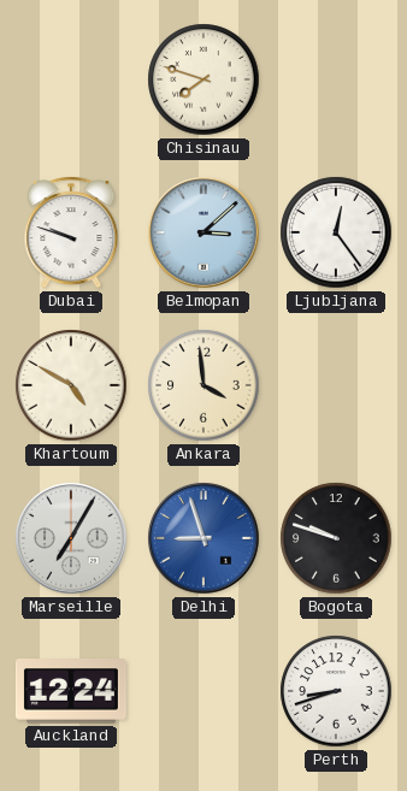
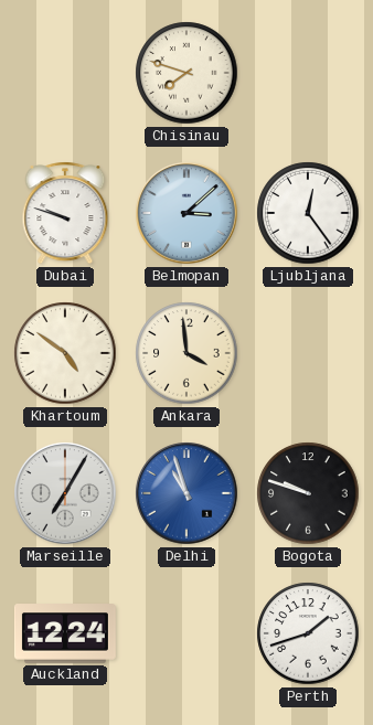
Khartoum: 4:50 -> 4:51 (65, 353)
Delhi: 8:57 -> 10:57 (186, 493)
Perth: 8:42 -> 1:42 (308, 633)
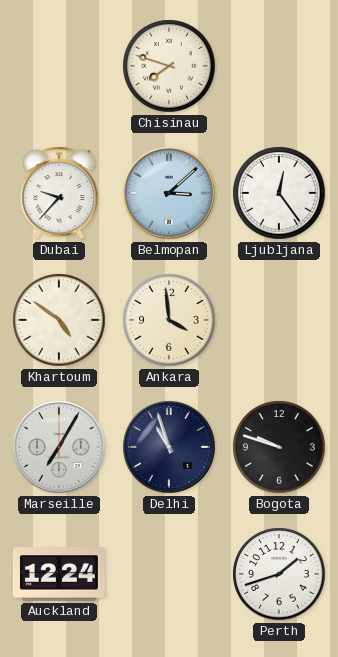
Dubai: 9:48 -> 9:37 (59, 193)
Delhi dial: blue -> navy (169, 447)
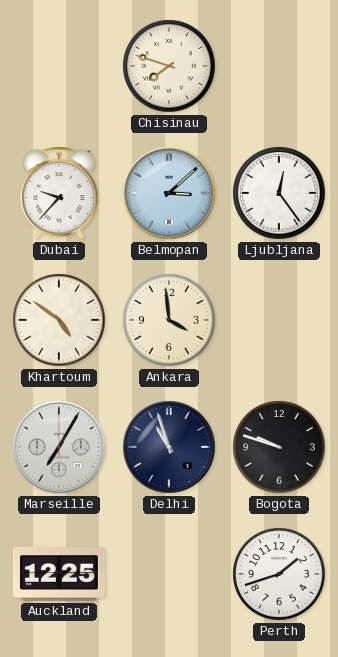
Auckland: 12:24 -> 12:25 (59, 574)
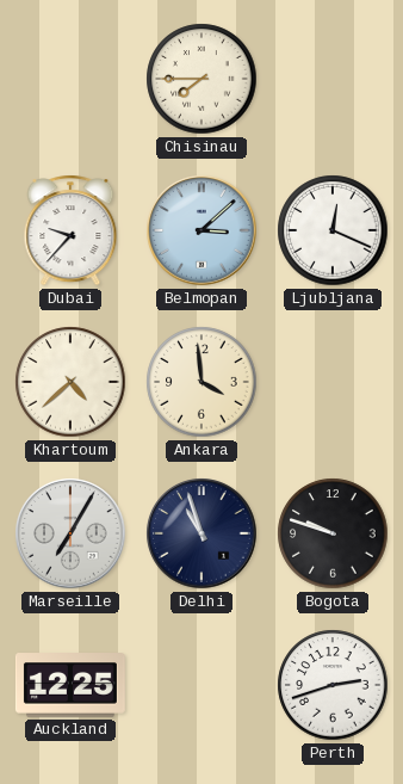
Chisinau: 7:48 -> 7:45 (201, 79)
Ljubljana: 12:24 -> 12:19 (333, 230)
Khartoum: 4:51 -> 4:38 (70, 382)
Perth: 1:42 -> 2:42 (333, 685)
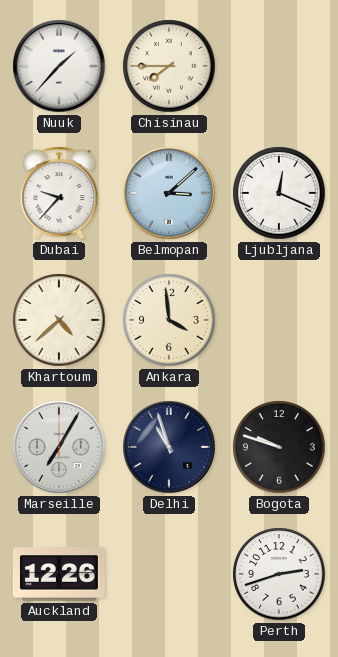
Nuuk: none -> 1:37 (59, 66)
Auckland: 12:25 -> 12:26 (59, 574)
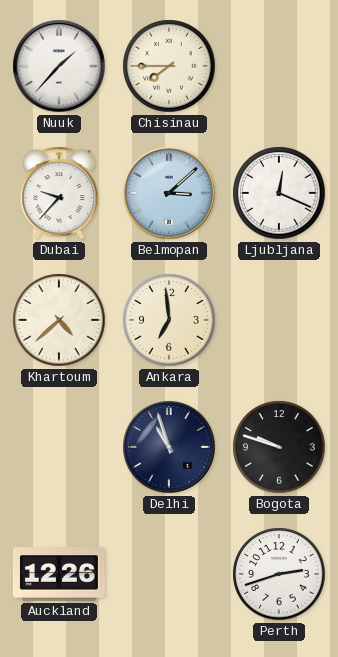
Ankara: 3:59 -> 6:59 (169, 320)
Marseille: 7:05 -> none (59, 447)
